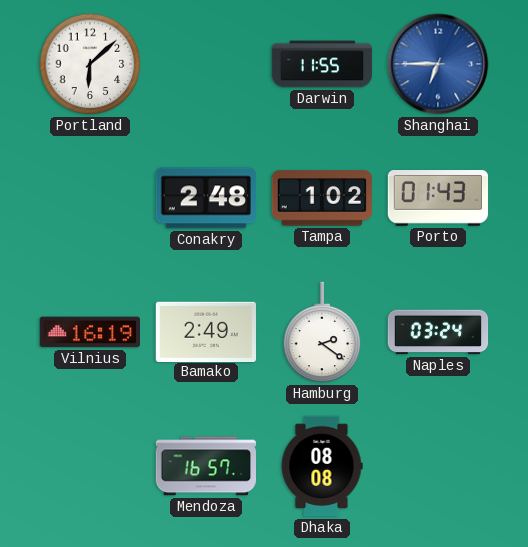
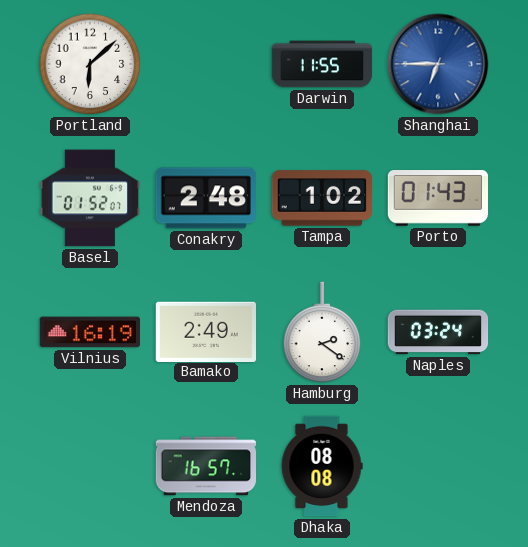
Basel: none -> 01:52 (89, 198)
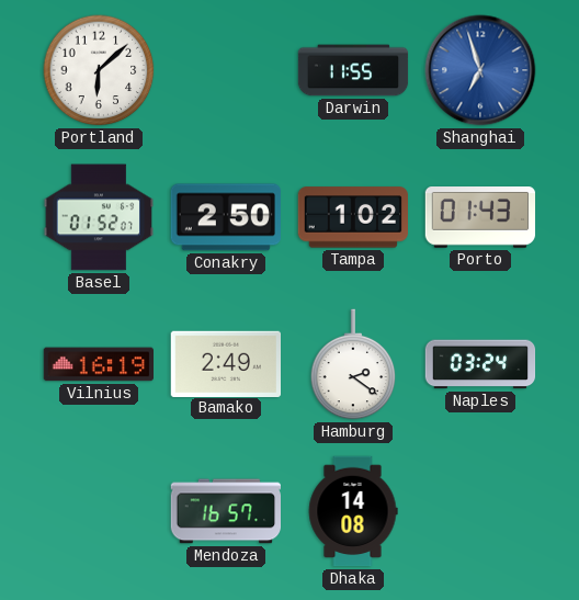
Shanghai: 6:45 -> 6:57 (480, 70)
Conakry: 2:48 -> 2:50 (226, 217)
Dhaka: 08:08 -> 14:08 (353, 511)
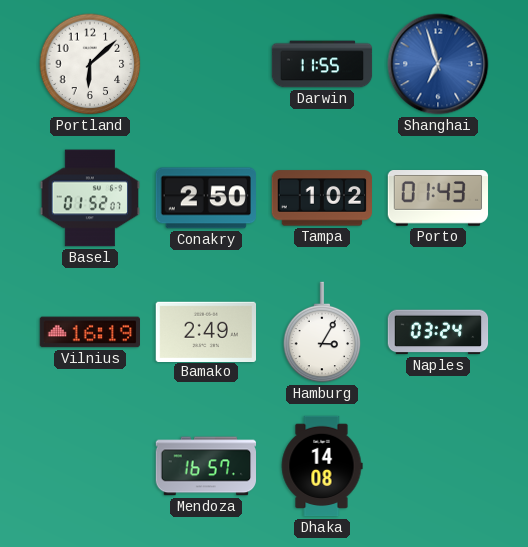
Hamburg: 2:21 -> 3:05 (322, 332)
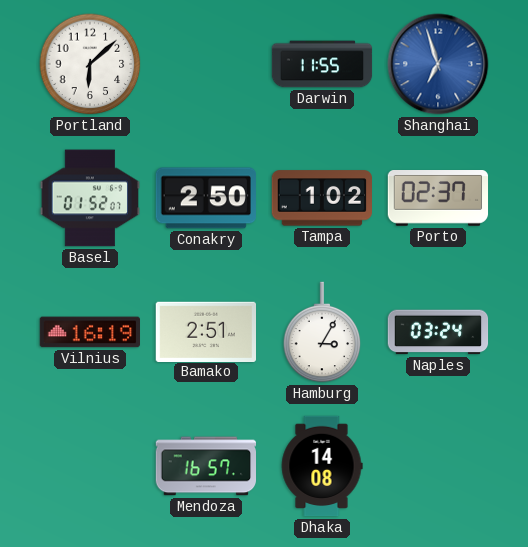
Porto: 01:43 -> 02:37 (438, 199)
Bamako: 2:49 -> 2:51 (205, 331)
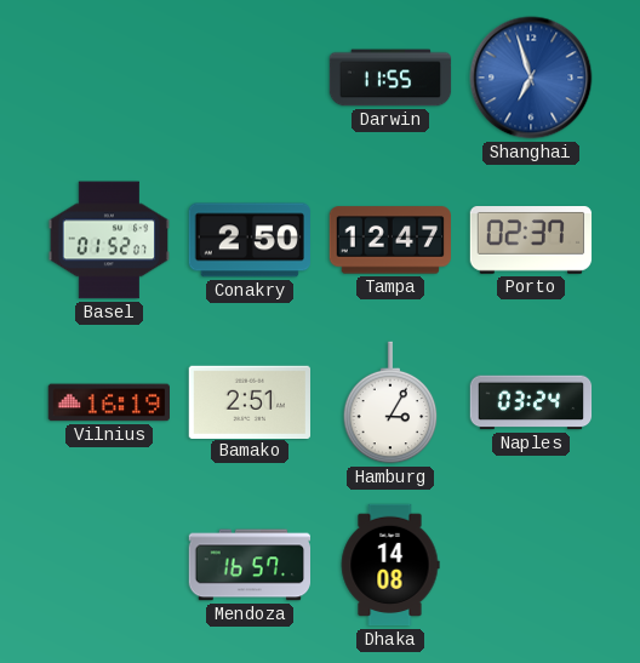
Portland: 6:08 -> none (90, 64)
Tampa: 1:02 -> 12:47 (389, 240)
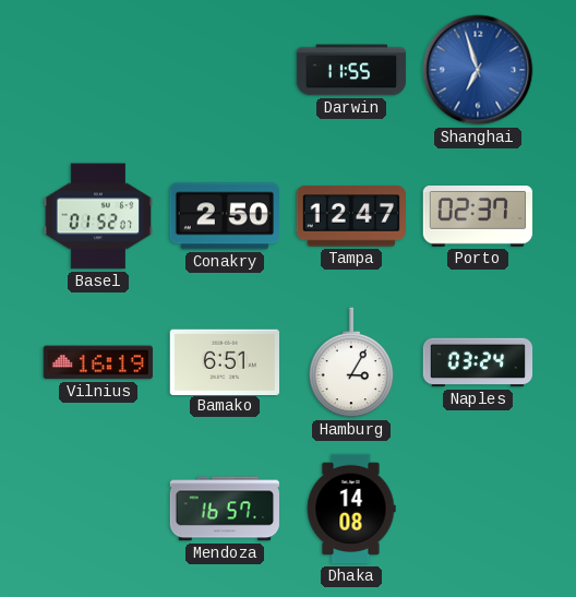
Bamako: 2:51 -> 6:51 (224, 361)
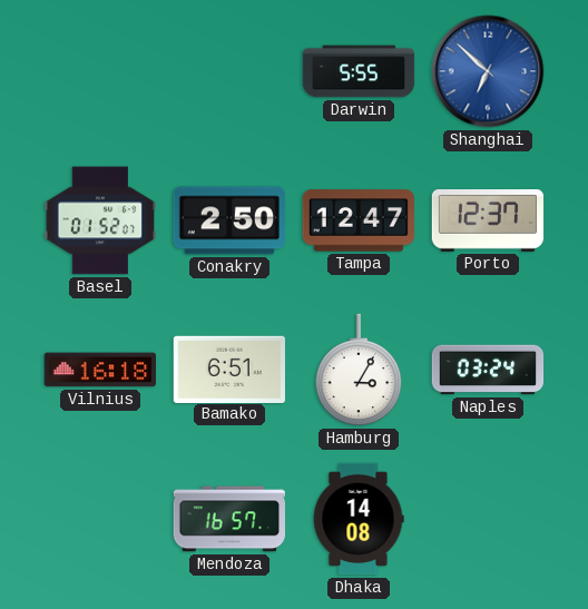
Darwin: 11:55 -> 5:55 (359, 71)
Shanghai: 6:57 -> 6:52 (488, 71)
Porto: 02:37 -> 12:37 (488, 222)
Vilnius: 16:19 -> 16:18 (99, 370)
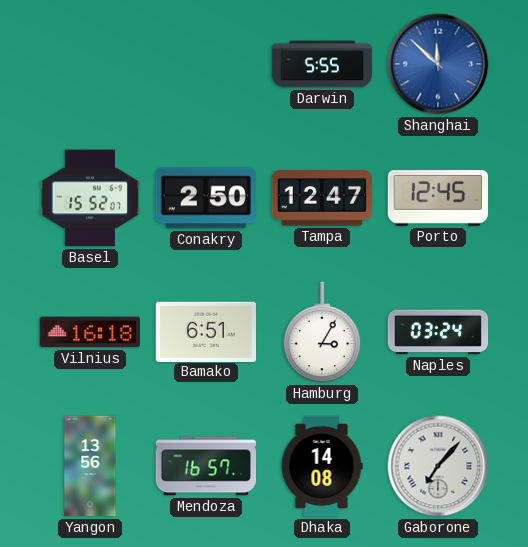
Shanghai: 6:52 -> 11:52 (438, 64)
Basel: 01:52 -> 15:52 (89, 198)
Porto: 12:37 -> 12:45 (438, 199)
Yangon: none -> 13:56 (90, 466)
Gaborone: none -> 7:07 (438, 466)
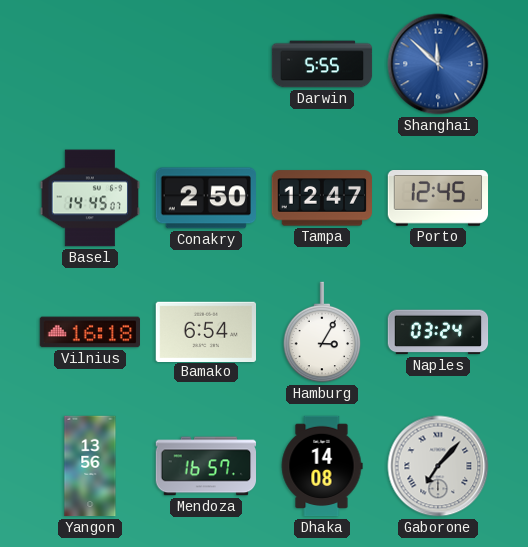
Basel: 15:52 -> 14:45 (89, 198)
Bamako: 6:51 -> 6:54 (205, 331)
